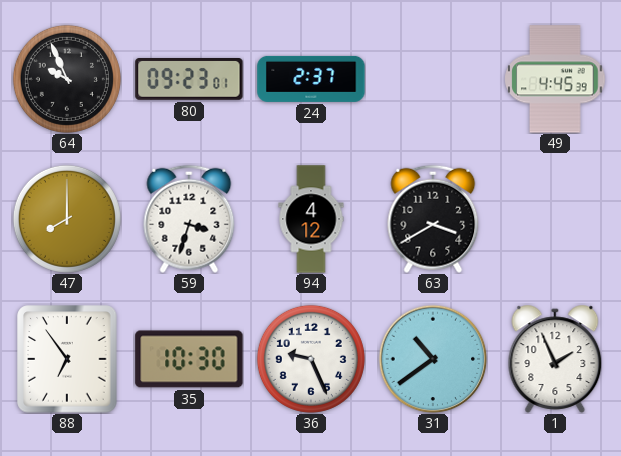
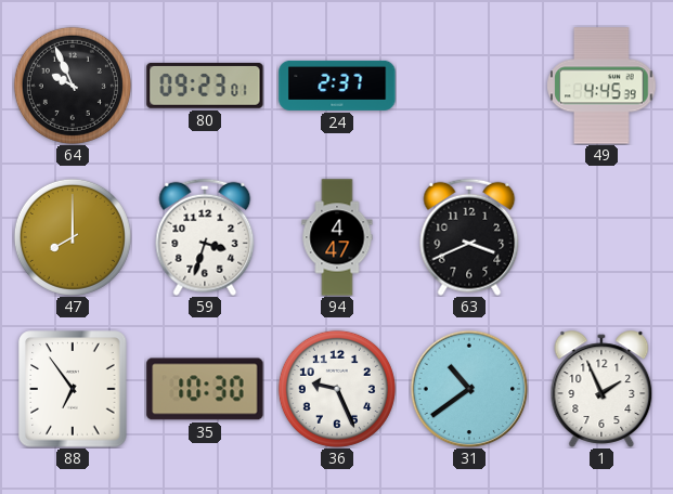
94: 4:12 -> 4:47 (337, 237)
63: 3:40 -> 3:41 (469, 237)
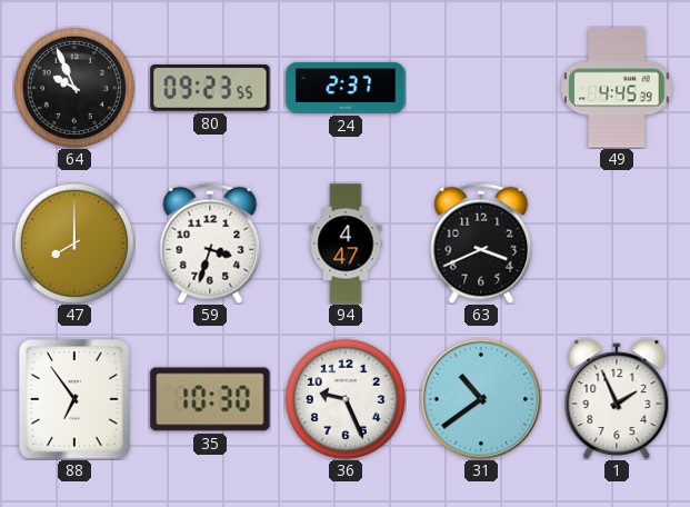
80: 09:23:01 -> 09:23:55 (210, 89)
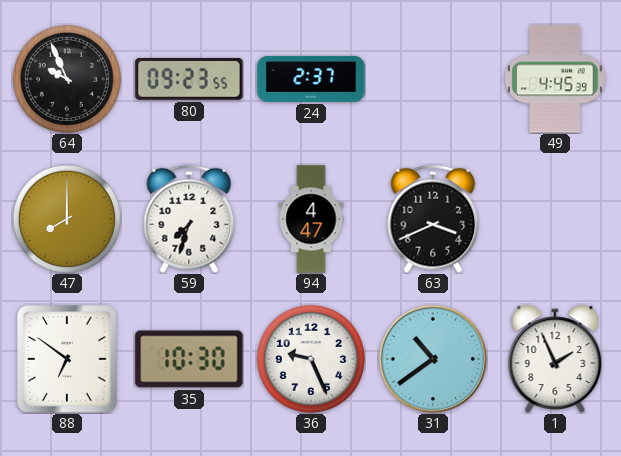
59: 3:33 -> 7:33 (189, 219)
88: 6:54 -> 6:51 (67, 359)
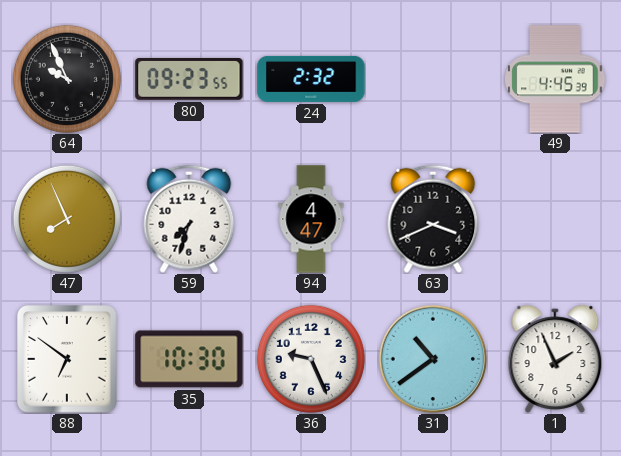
24: 2:37 -> 2:32 (311, 79)
47: 8:00 -> 7:56 (67, 219)
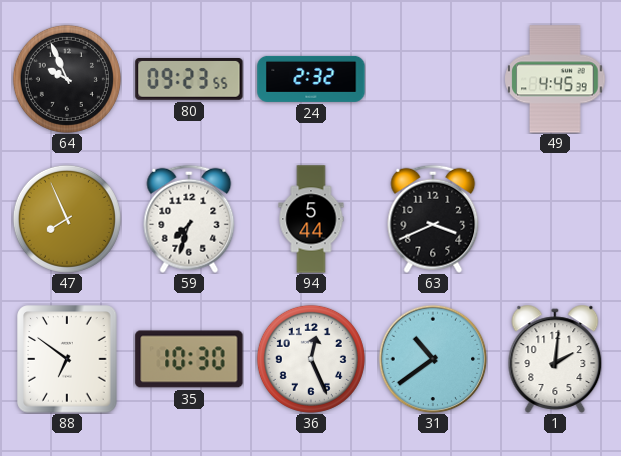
94: 4:47 -> 5:44 (311, 219)
36: 9:26 -> 12:26 (311, 359)
1: 1:56 -> 2:01 (555, 359)
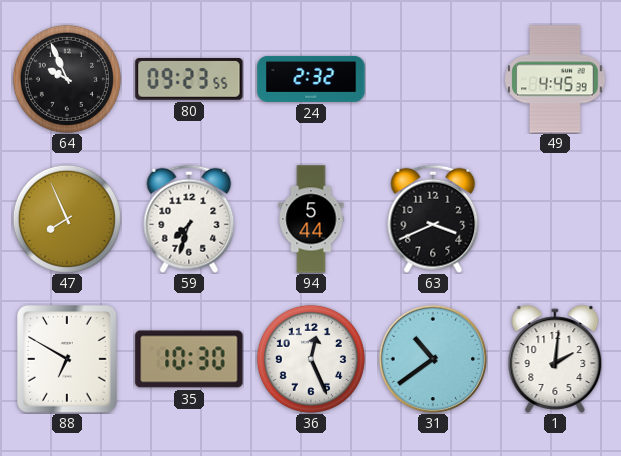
88: 6:51 -> 6:50 (67, 359)
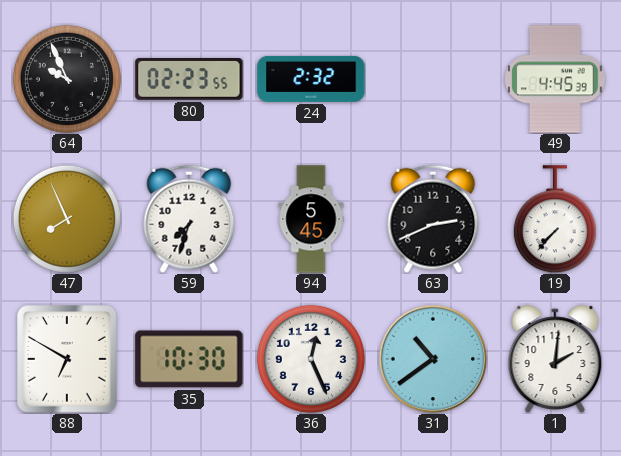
80: 09:23 -> 02:23 (189, 80)
94: 5:44 -> 5:45 (311, 219)
63: 3:41 -> 2:41 (433, 219)
19: none -> 7:37 (555, 219)
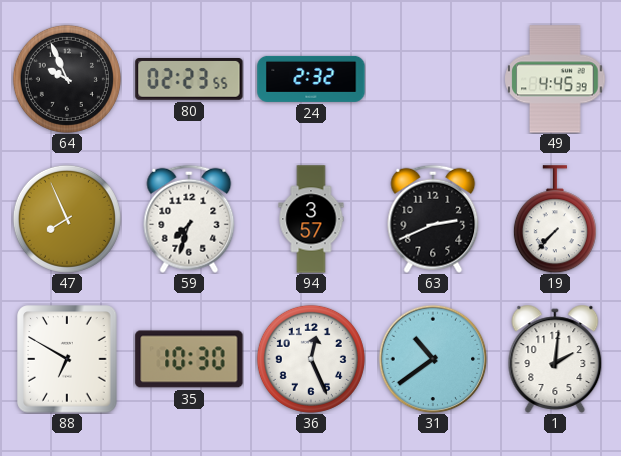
94: 5:45 -> 3:57 (311, 219)
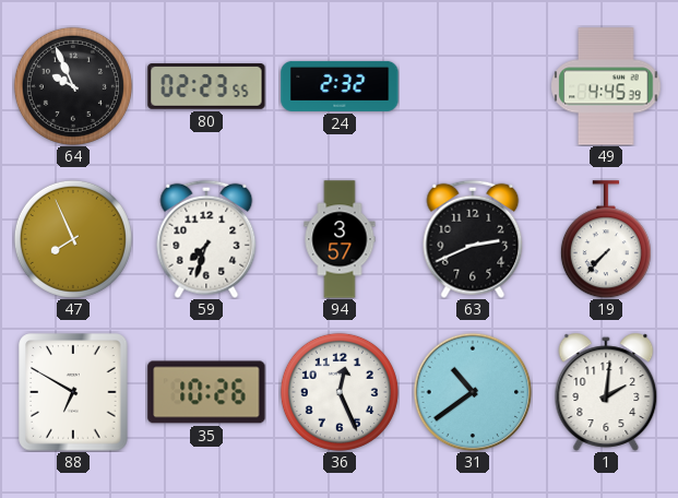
35: 10:30 -> 10:26 (206, 392)
